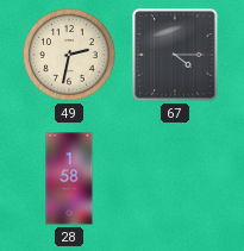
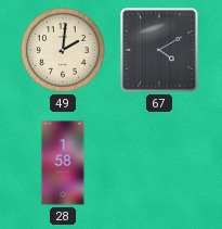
49: 2:32 -> 2:01 (64, 51)
67: 4:15 -> 4:10 (159, 50)
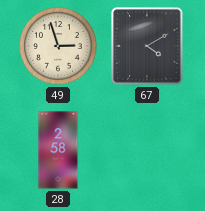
49: 2:01 -> 2:57 (59, 47)
28: 1:58 -> 2:58 (58, 150)
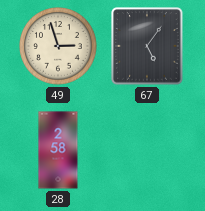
67: 4:10 -> 5:06 (147, 46)
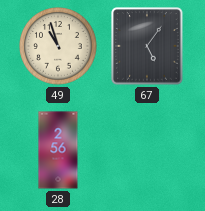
49: 2:57 -> 10:57 (59, 47)
28: 2:58 -> 2:56 (58, 150)
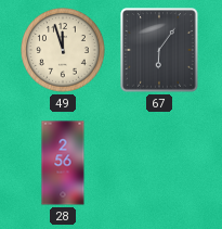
49: 10:57 -> 11:57 (64, 51)
67: 5:06 -> 6:06 (159, 50)
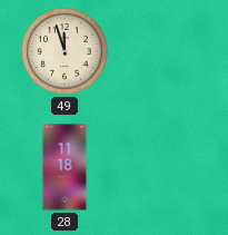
67: 6:06 -> none (159, 50)
28: 2:56 -> 11:18 (65, 167)
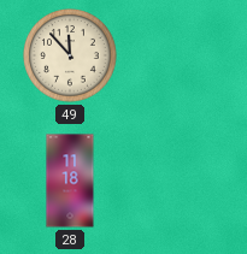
49: 11:57 -> 11:53 (71, 57)
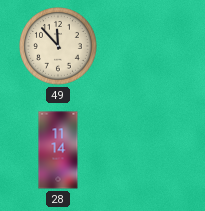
28: 11:18 -> 11:14 (58, 150)
